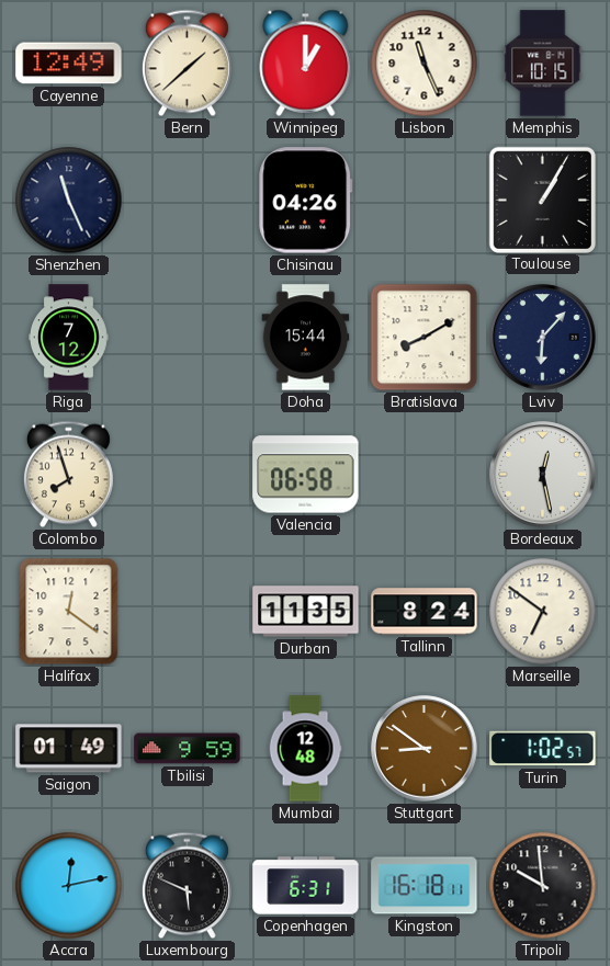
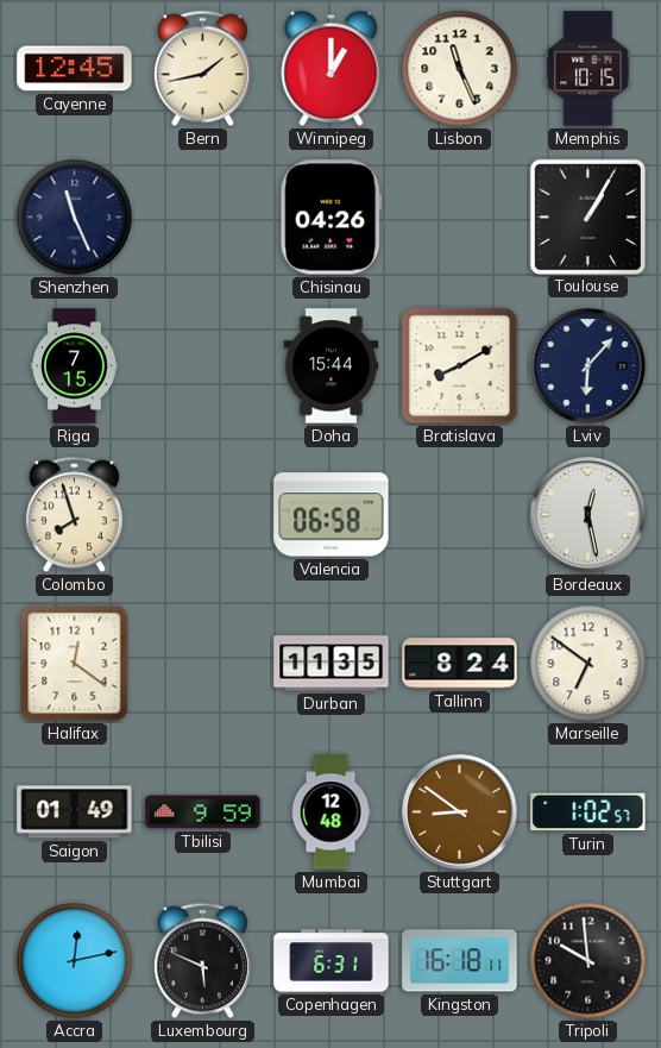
Cayenne: 12:49 -> 12:45 (75, 69)
Bern: 1:38 -> 1:43 (202, 69)
Riga: 7:12 -> 7:15 (75, 366)
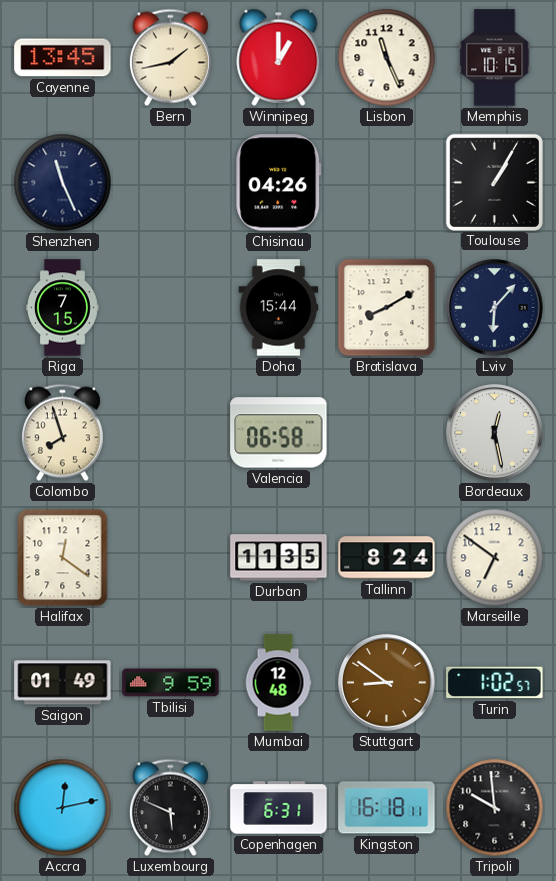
Cayenne: 12:45 -> 13:45 (63, 58)
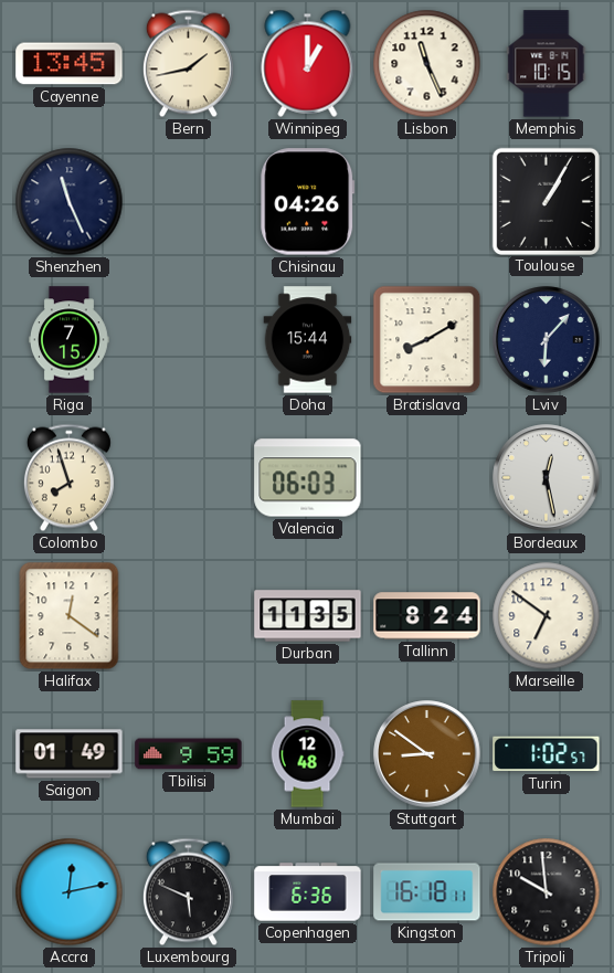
Valencia: 06:58 -> 06:03 (308, 478)
Copenhagen: 6:31 -> 6:36 (308, 892)
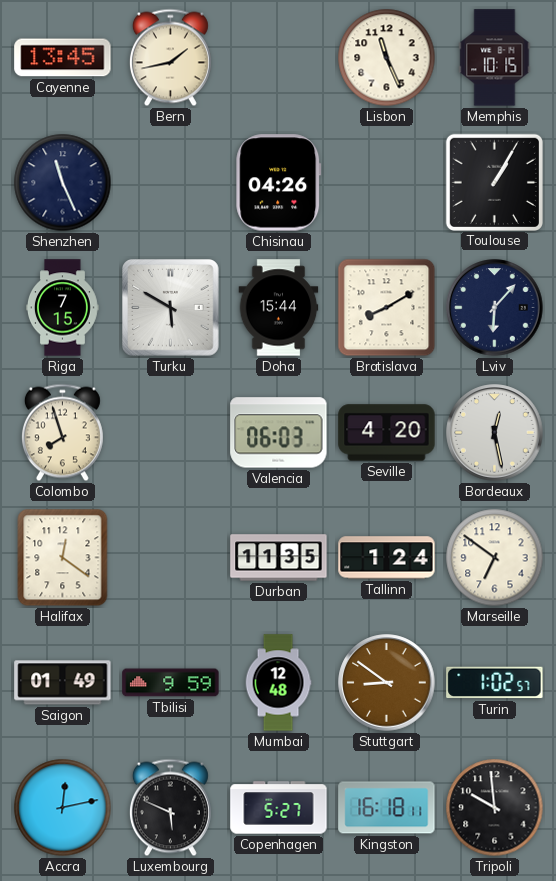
Winnipeg: 1:00 -> none (308, 63)
Turku: none -> 5:50 (171, 308)
Seville: none -> 4:20 (387, 433)
Tallinn: 8:24 -> 1:24 (387, 558)
Copenhagen: 6:36 -> 5:27 (279, 808)
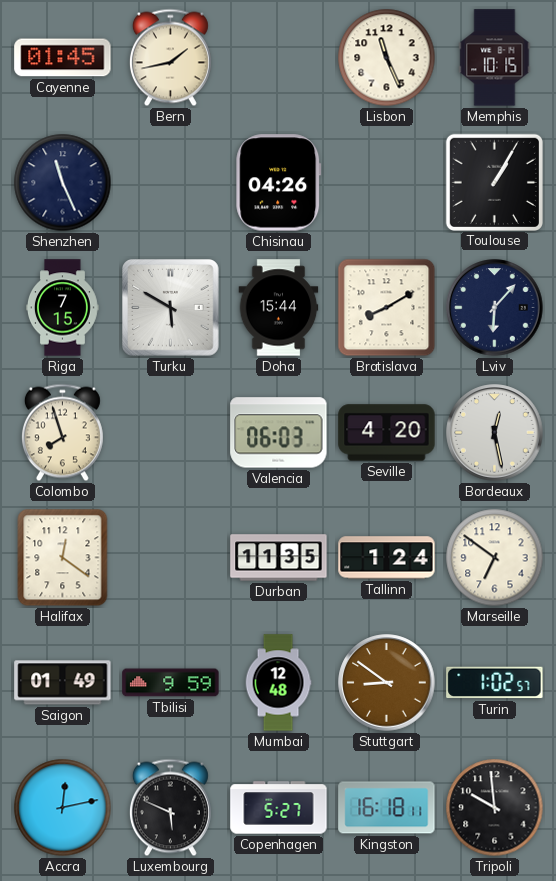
Cayenne: 13:45 -> 01:45 (63, 58)
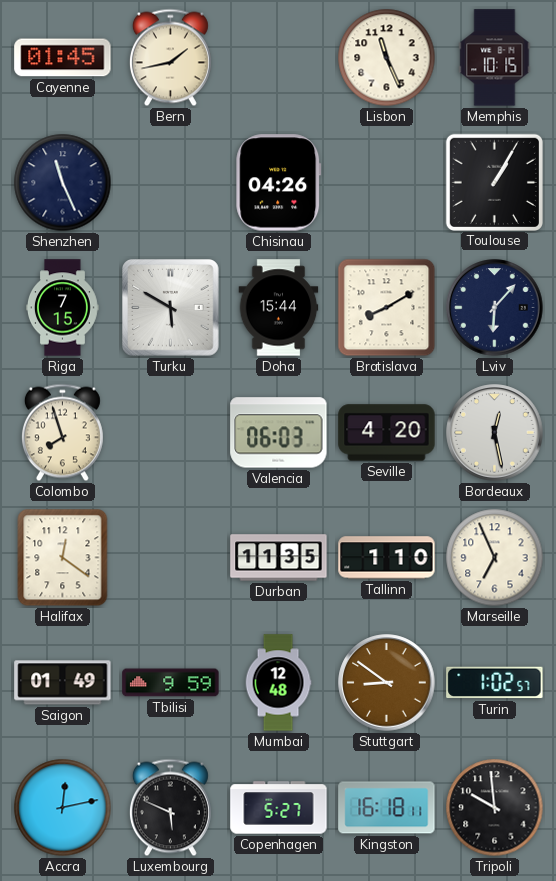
Tallinn: 1:24 -> 1:10 (387, 558)
Marseille: 6:51 -> 6:56 (495, 558)
